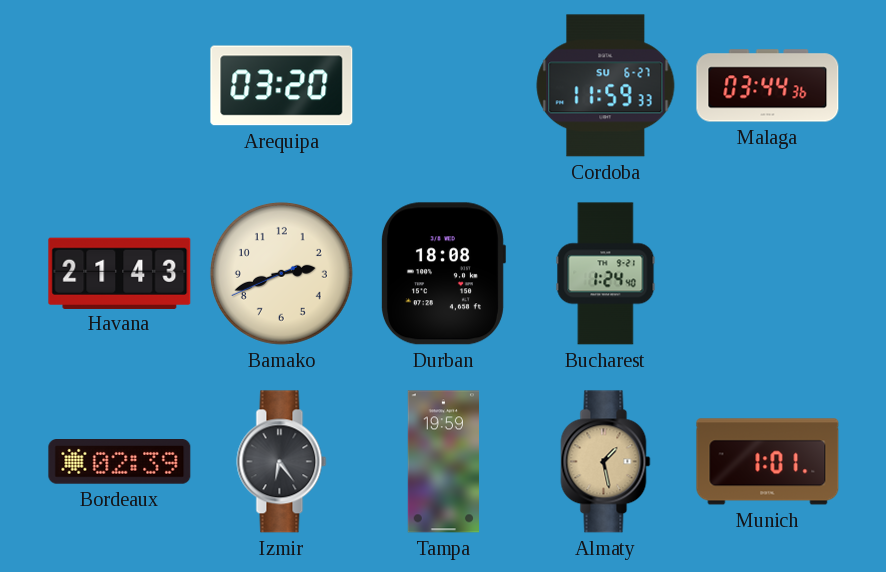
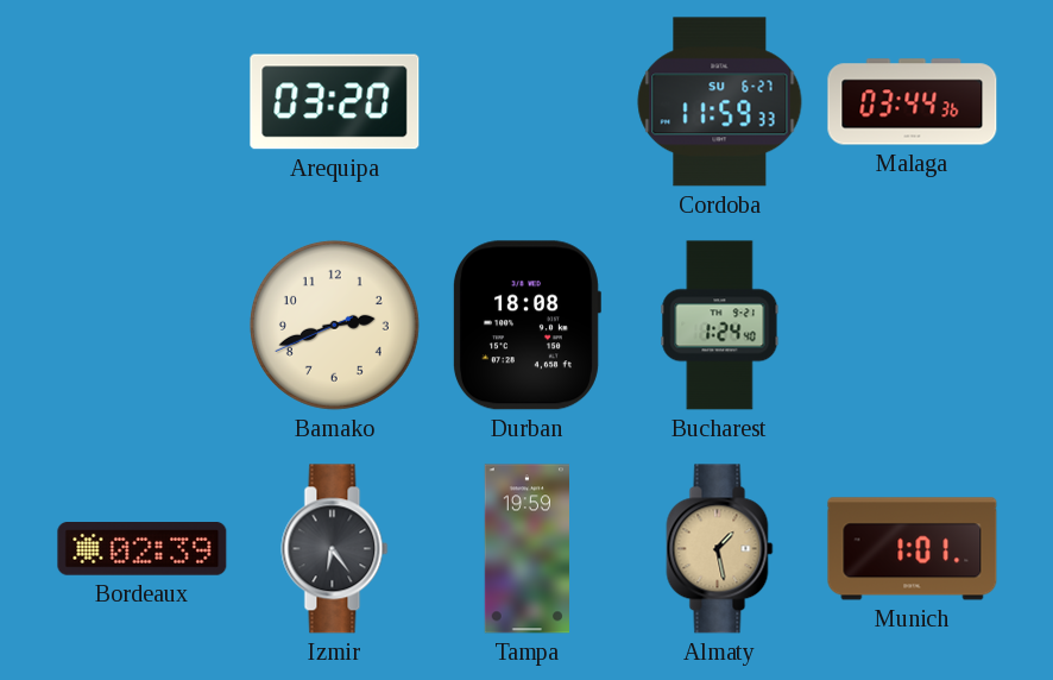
Havana: 21:43 -> none (120, 273)
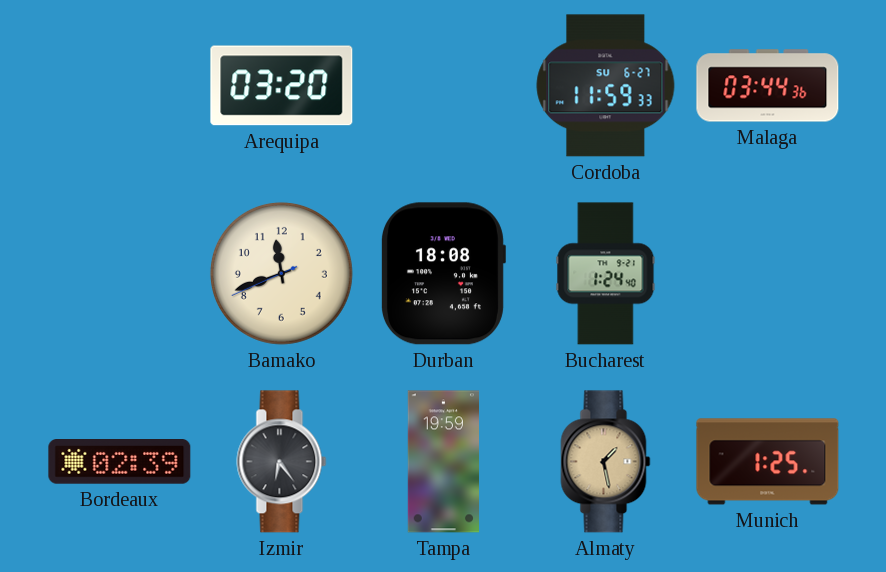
Bamako: 2:41 -> 11:41 (281, 273)
Munich: 1:01 -> 1:25 (768, 462)
